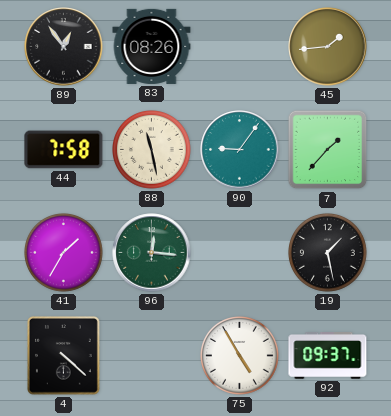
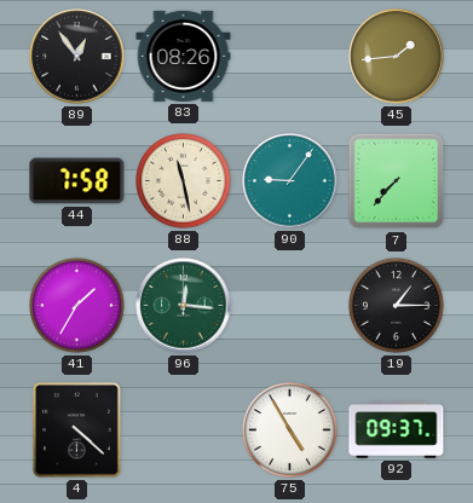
7: 1:37 -> 7:37 (397, 181)
19: 1:28 -> 1:15 (397, 306)
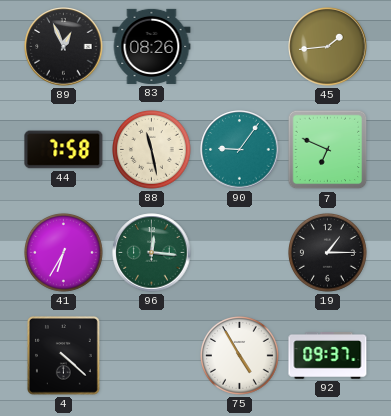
89: 12:54 -> 12:56 (64, 47)
7: 7:37 -> 6:49 (328, 150)
41: 1:35 -> 6:35 (64, 253)
